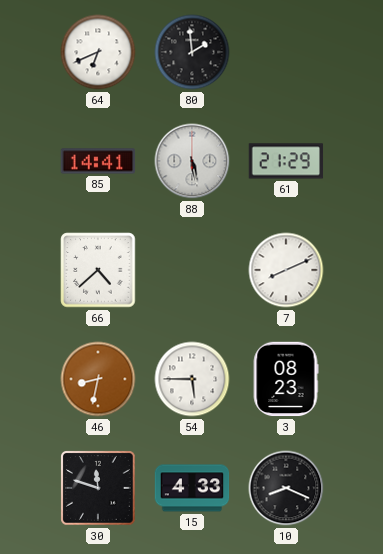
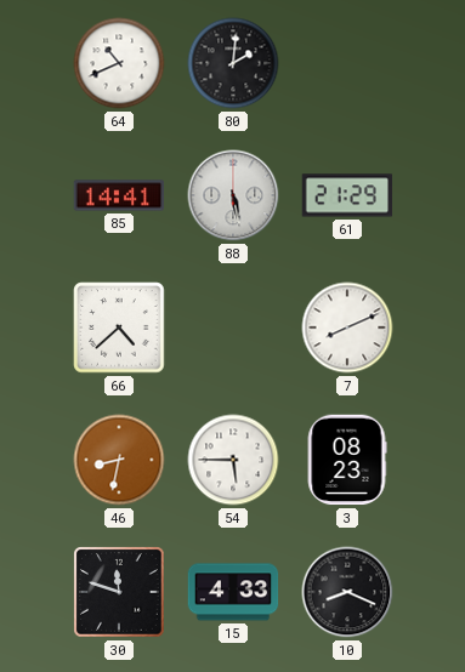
64: 6:41 -> 10:41 (119, 63)
80: 1:59 -> 2:01 (233, 63)
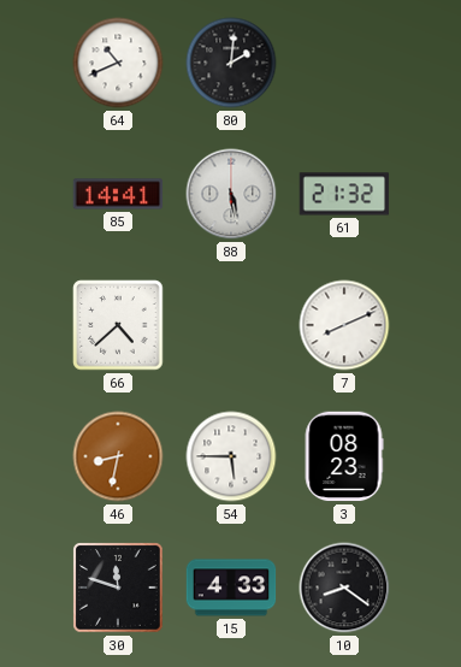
61: 21:29 -> 21:32 (344, 194)
10: 8:19 -> 8:21 (344, 588)
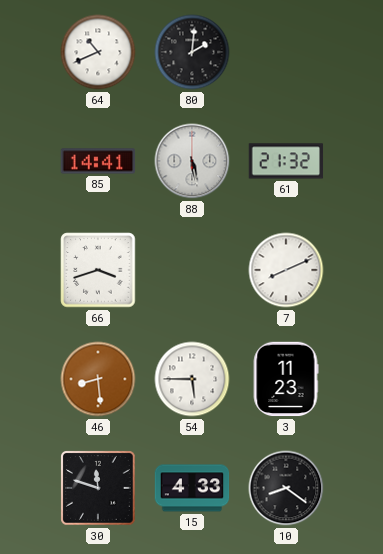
66: 4:38 -> 3:42 (98, 270)
46: 8:32 -> 8:29 (98, 379)
3: 08:23 -> 11:23 (286, 379)
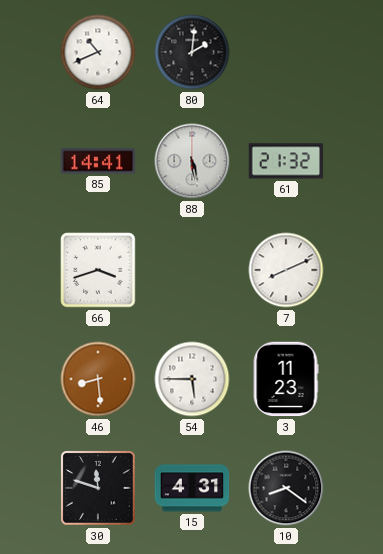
15: 4:33 -> 4:31 (192, 488)
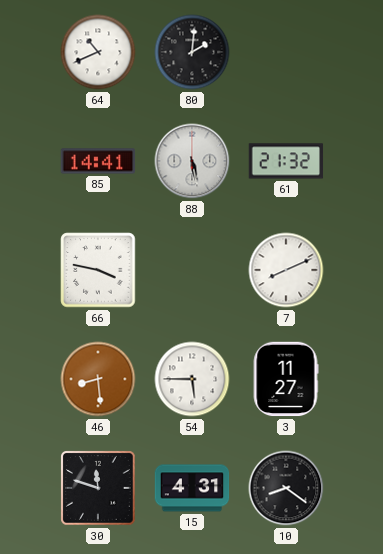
66: 3:42 -> 3:47 (98, 270)
3: 11:23 -> 11:27 (286, 379)
